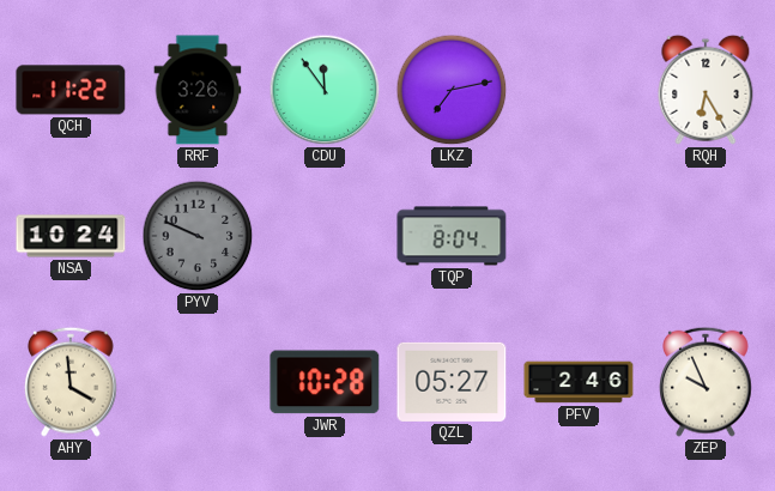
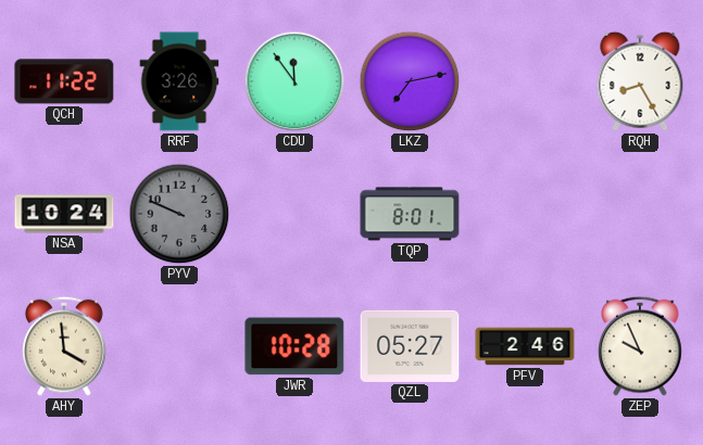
RQH: 6:25 -> 8:25 (640, 81)
TQP: 8:04 -> 8:01 (410, 214)
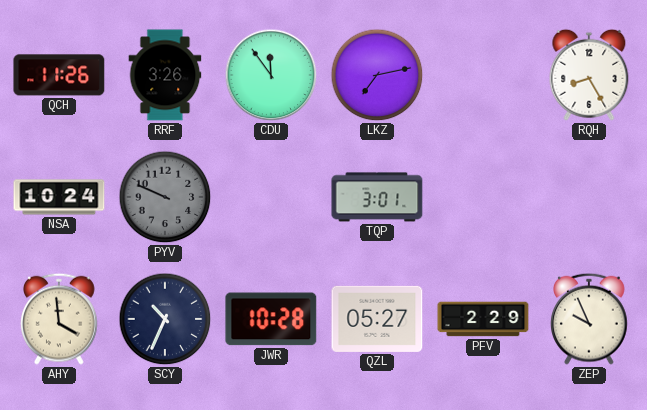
QCH: 11:22 -> 11:26 (59, 75)
TQP: 8:01 -> 3:01 (377, 197)
SCY: none -> 10:34 (165, 319)
PFV: 2:46 -> 2:29 (483, 319)
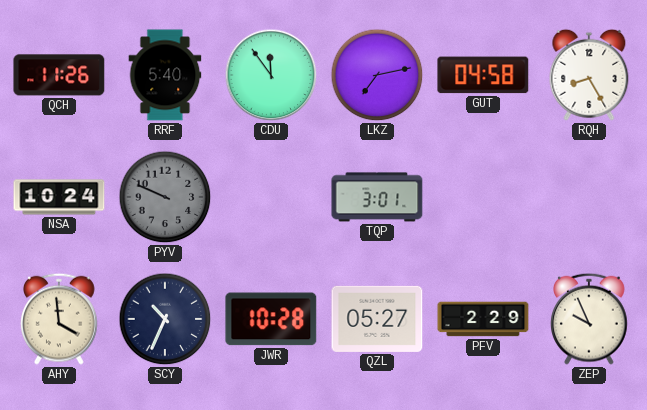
RRF: 3:26 -> 5:40 (165, 75)
GUT: none -> 04:58 (483, 75)
